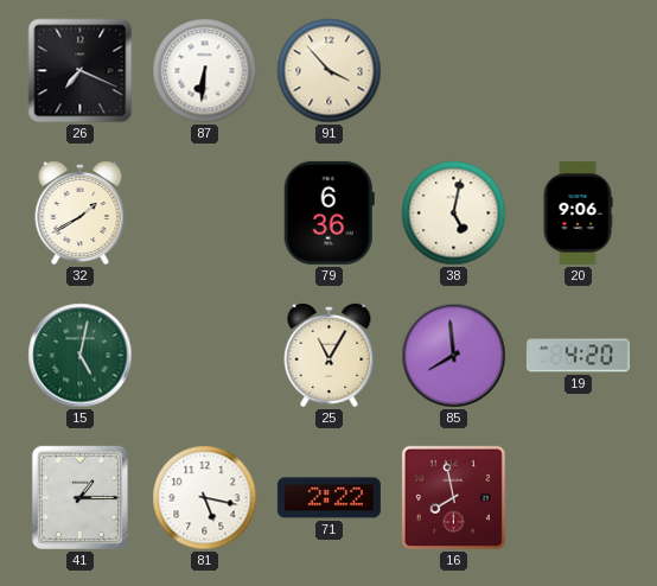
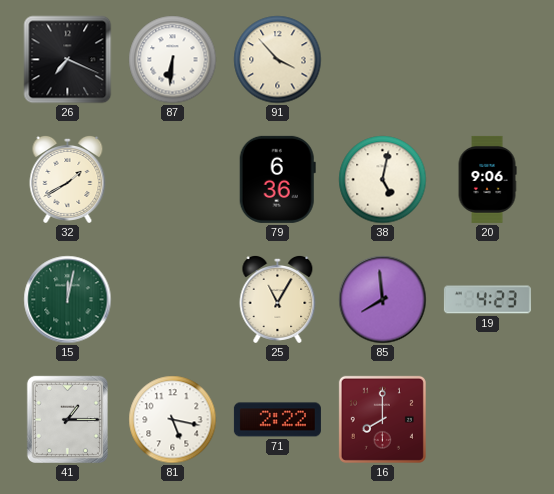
15: 5:02 -> 12:02 (68, 300)
19: 4:20 -> 4:23 (487, 300)
16: 7:58 -> 8:00 (382, 419)
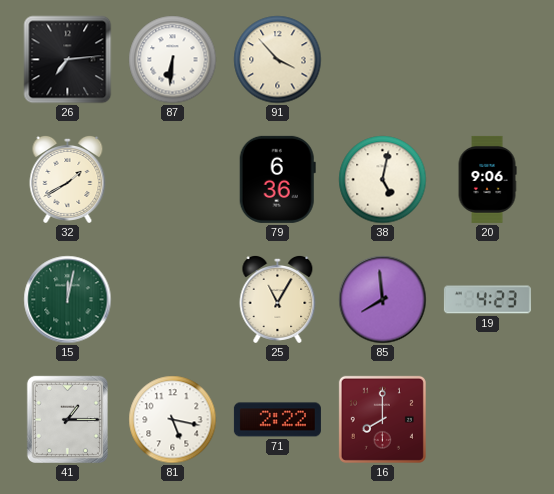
26: 7:19 -> 7:14 (68, 60)
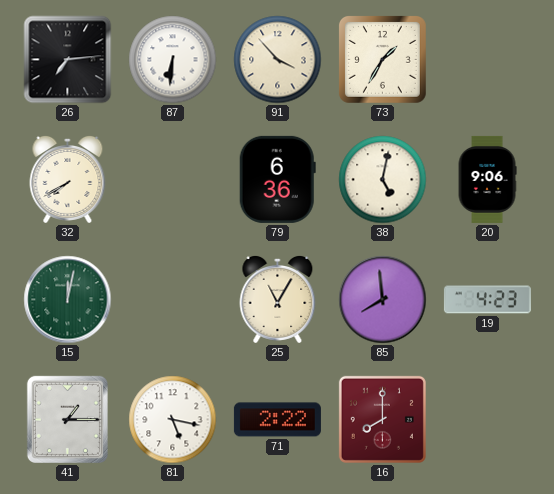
73: none -> 1:35 (382, 59)
32: 1:40 -> 7:40 (68, 179)
